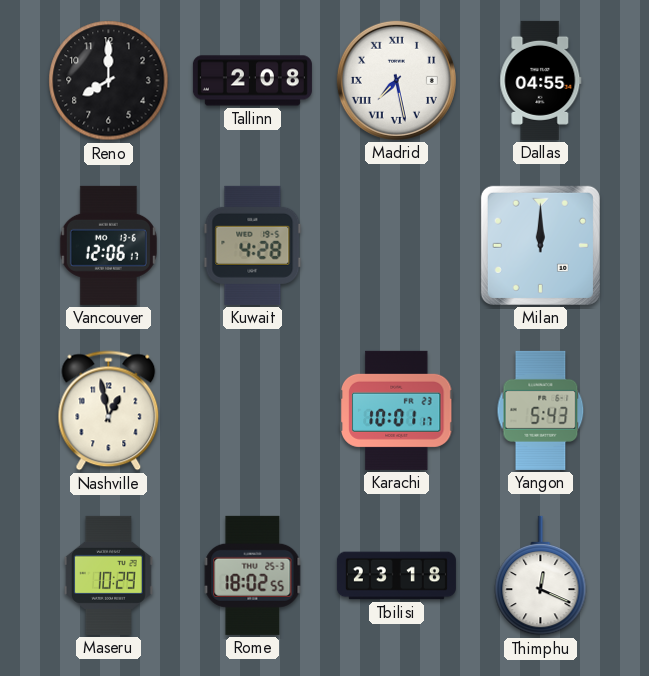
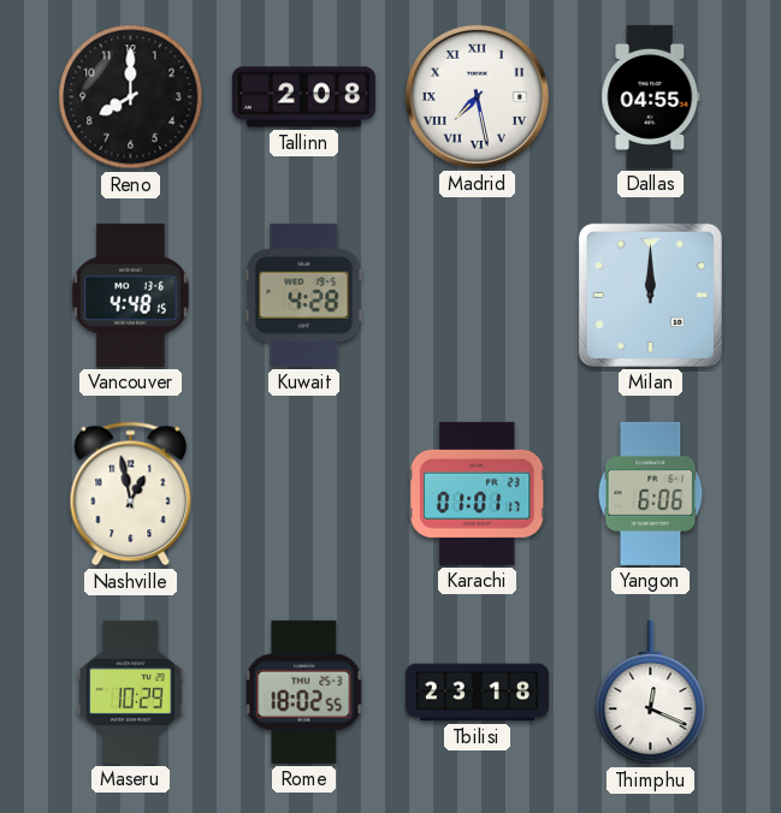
Vancouver: 12:06 -> 4:48 (130, 295)
Karachi: 10:01 -> 01:01 (477, 493)
Yangon: 5:43 -> 6:06 (651, 493)
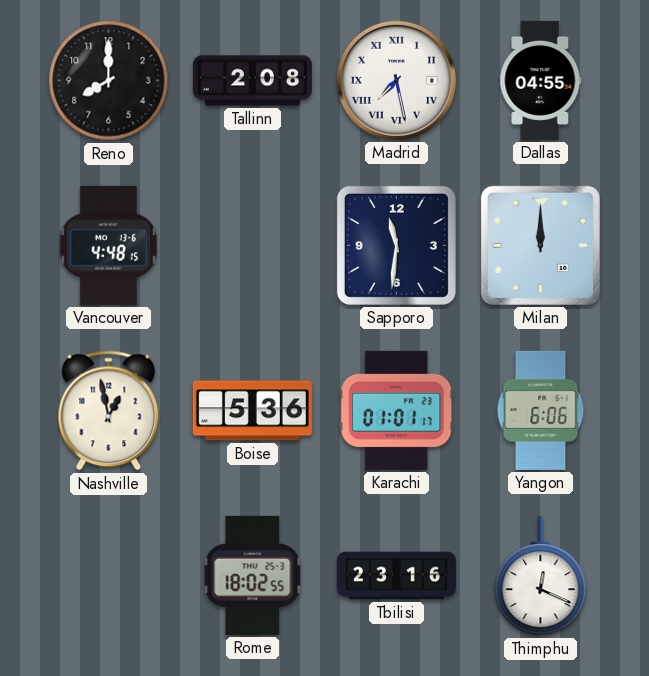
Kuwait: 4:28 -> none (304, 295)
Sapporo: none -> 11:31 (396, 245)
Boise: none -> 5:36 (252, 411)
Maseru: 10:29 -> none (130, 692)
Tbilisi: 23:18 -> 23:16 (396, 576)
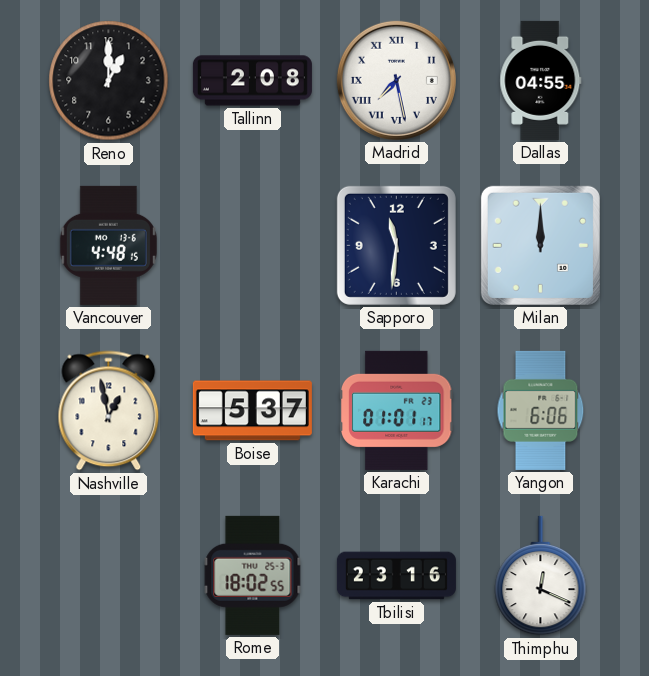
Reno: 8:00 -> 1:00 (109, 81)
Boise: 5:36 -> 5:37 (252, 411)
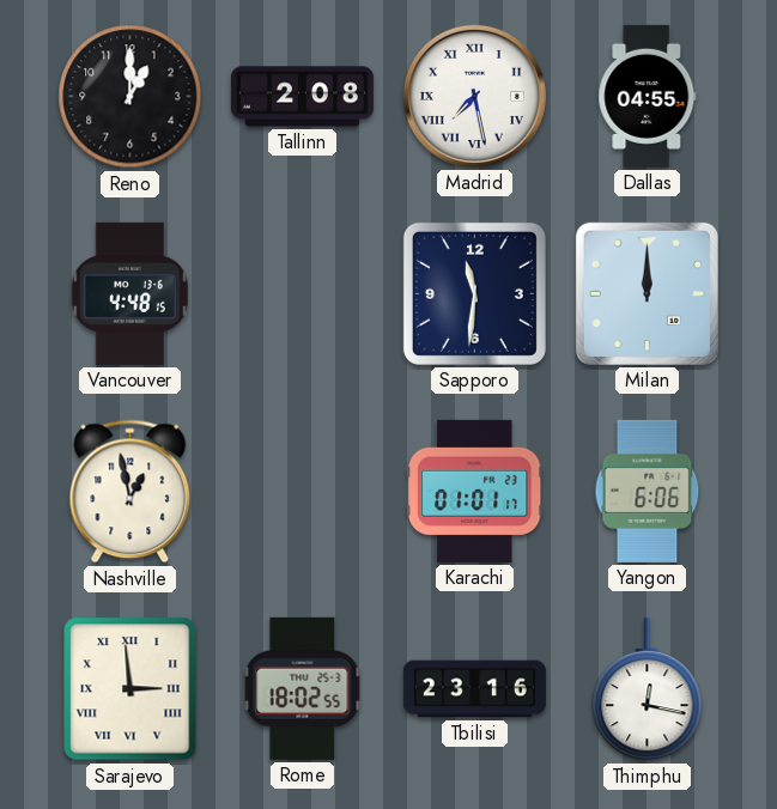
Boise: 5:37 -> none (252, 411)
Sarajevo: none -> 2:59 (130, 689)
Thimphu: 12:19 -> 12:17 (648, 689)
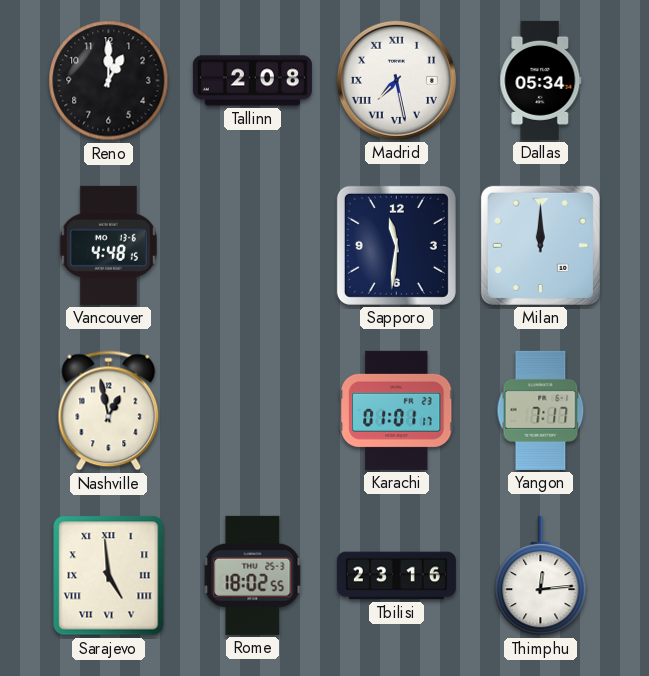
Dallas: 04:55 -> 05:34 (541, 80)
Yangon: 6:06 -> 7:17 (541, 410)
Sarajevo: 2:59 -> 4:59 (109, 576)
Thimphu: 12:17 -> 12:14 (541, 576)
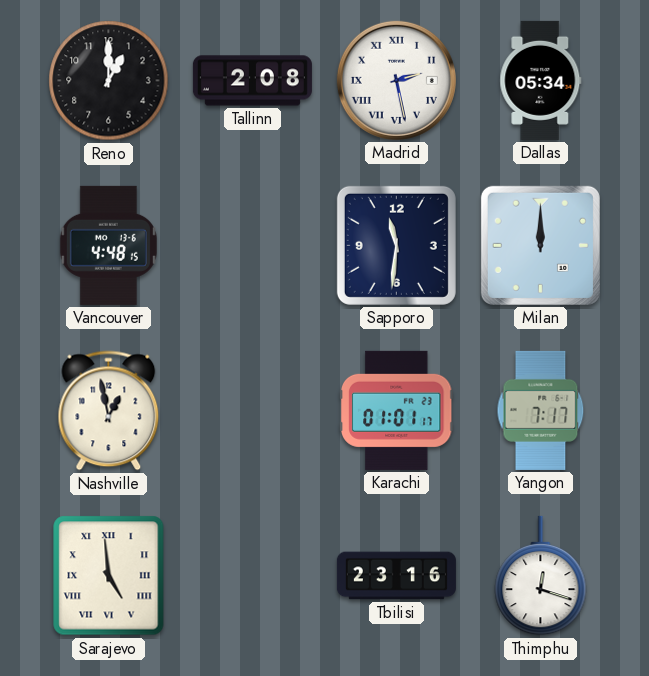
Madrid: 7:28 -> 2:28 (396, 80)
Rome: 18:02 -> none (253, 575)
Thimphu: 12:14 -> 12:18 (541, 576)
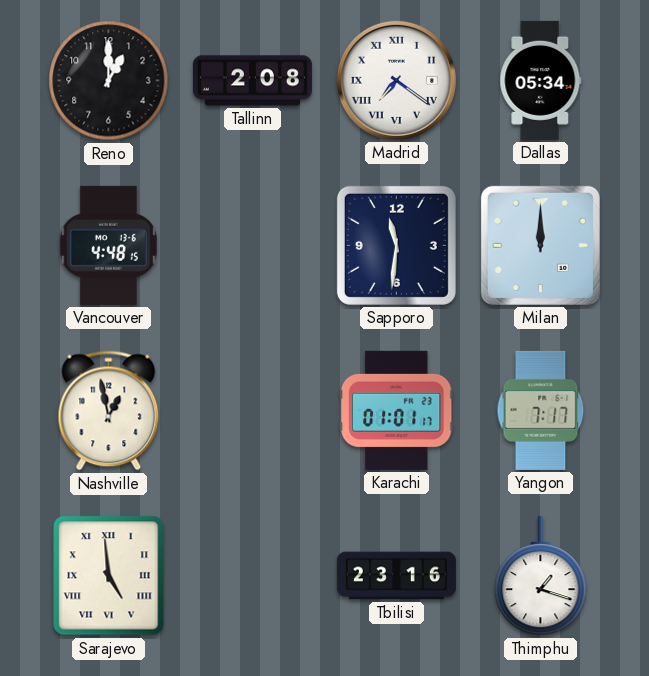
Madrid: 2:28 -> 7:21 (396, 80)
Thimphu: 12:18 -> 1:18 (541, 576)
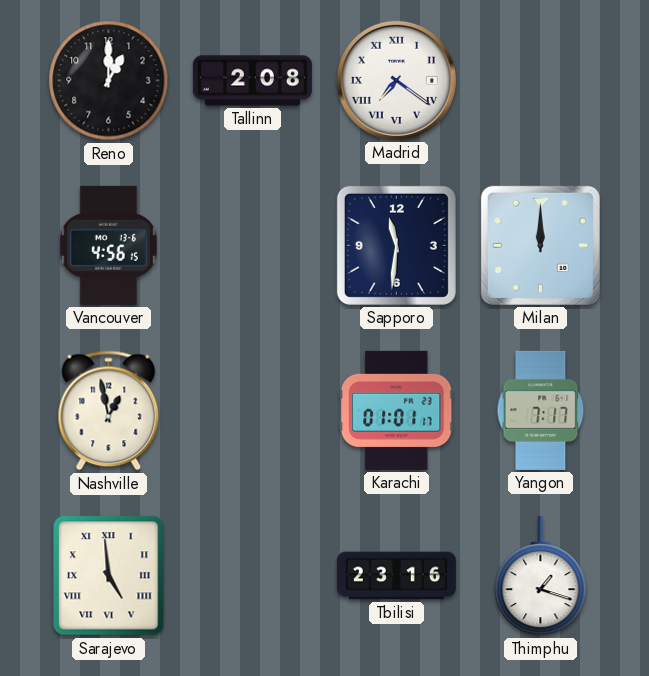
Dallas: 05:34 -> none (541, 80)
Vancouver: 4:48 -> 4:56 (108, 245)
